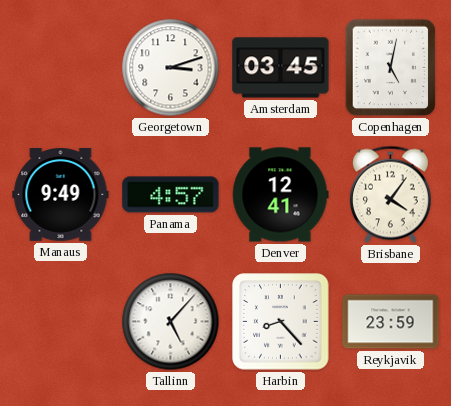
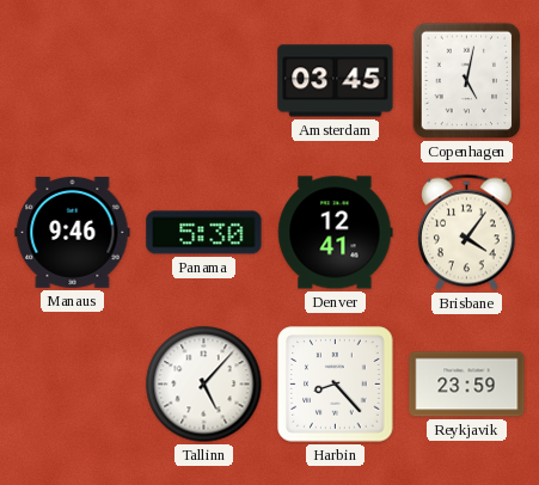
Georgetown: 3:12 -> none (171, 68)
Manaus: 9:49 -> 9:46 (73, 233)
Panama: 4:57 -> 5:30 (204, 233)
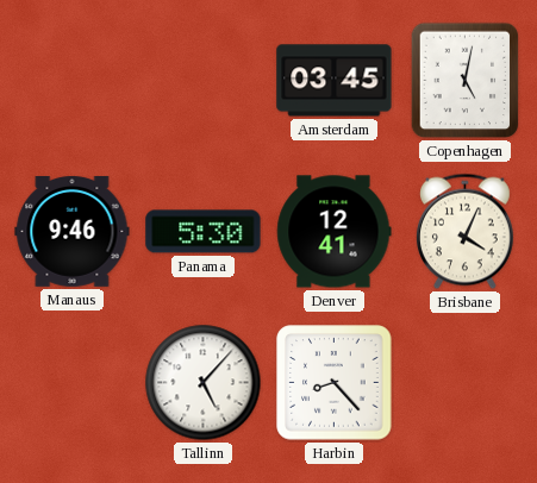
Brisbane: 4:06 -> 4:04 (464, 232)
Reykjavik: 23:59 -> none (467, 385)
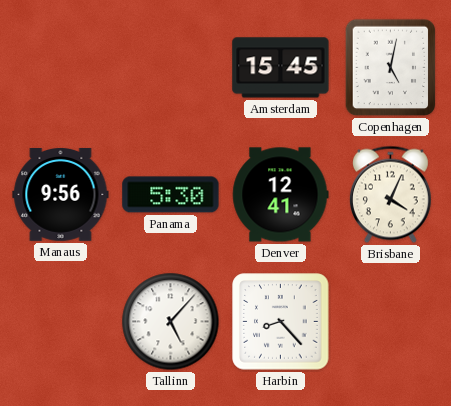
Amsterdam: 03:45 -> 15:45 (281, 68)
Manaus: 9:46 -> 9:56 (61, 195)
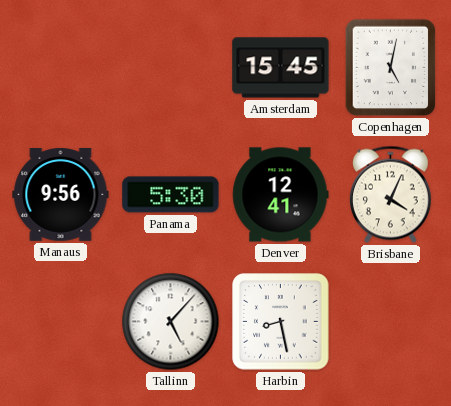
Harbin: 8:23 -> 8:28 (281, 322)
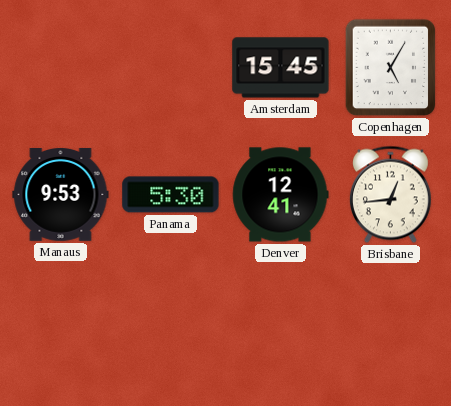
Copenhagen: 5:02 -> 5:05 (391, 68)
Manaus: 9:56 -> 9:53 (61, 195)
Brisbane: 4:04 -> 12:44 (390, 195)
Tallinn: 5:07 -> none (171, 322)
Harbin: 8:28 -> none (281, 322)
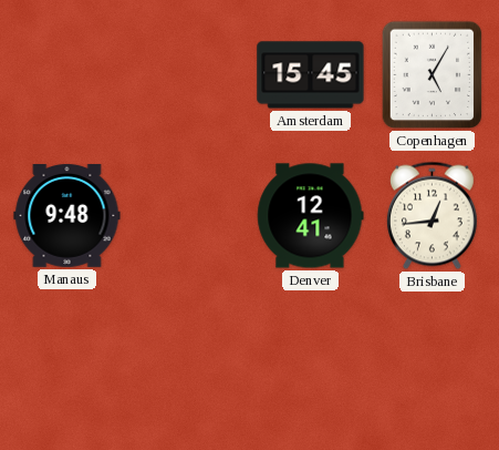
Manaus: 9:53 -> 9:48 (67, 216)
Panama: 5:30 -> none (171, 195)
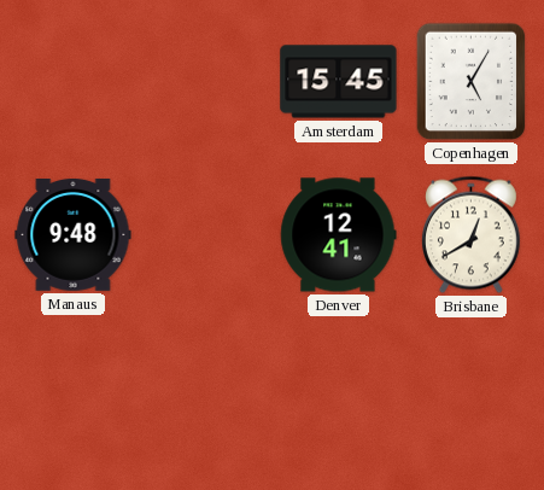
Brisbane: 12:44 -> 12:40 (470, 235)
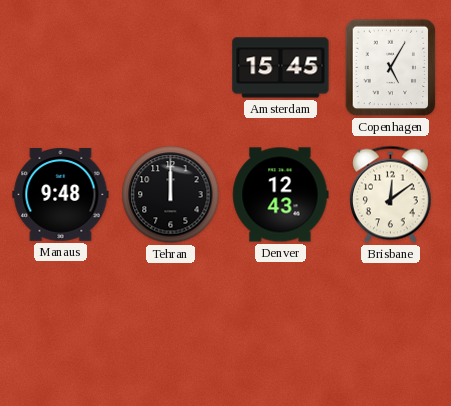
Tehran: none -> 12:00 (171, 195)
Denver: 12:41 -> 12:43 (281, 195)
Brisbane: 12:40 -> 12:09 (390, 195)
